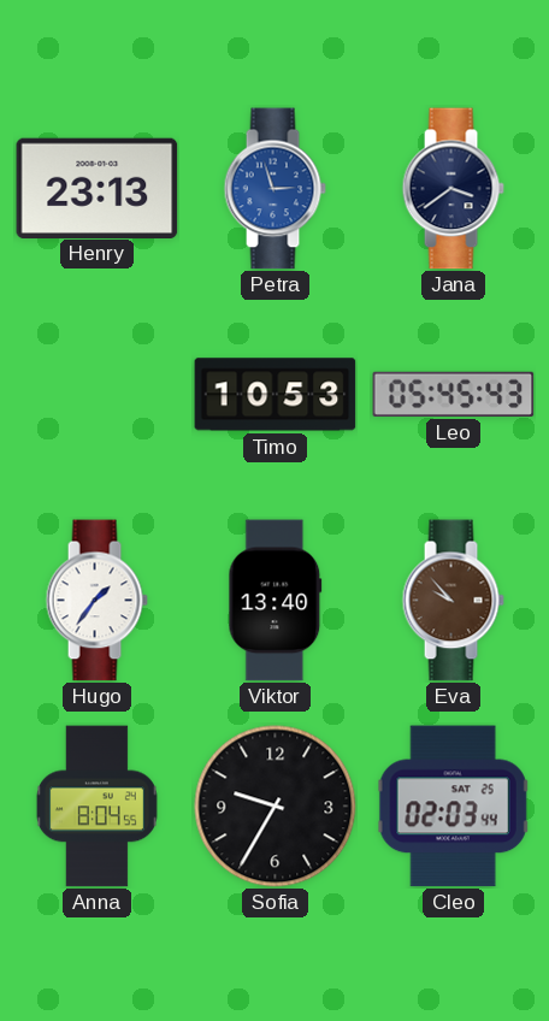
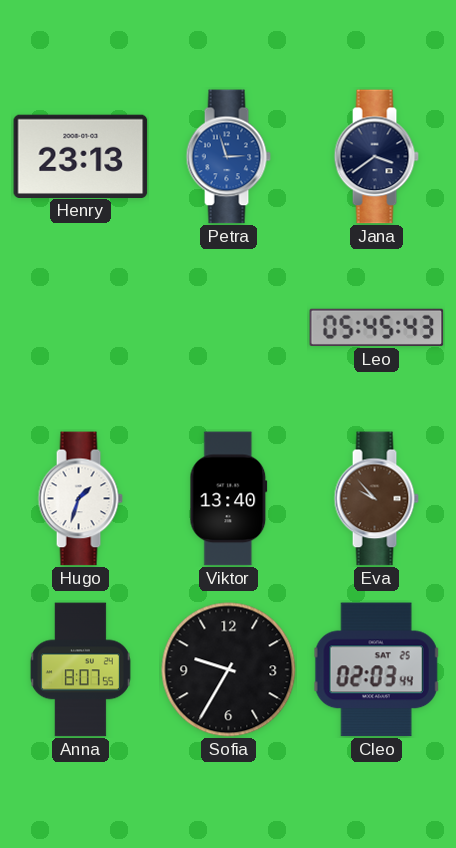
Timo: 10:53 -> none (276, 395)
Hugo: 1:36 -> 1:33 (80, 499)
Anna: 8:04 -> 8:07 (80, 670)
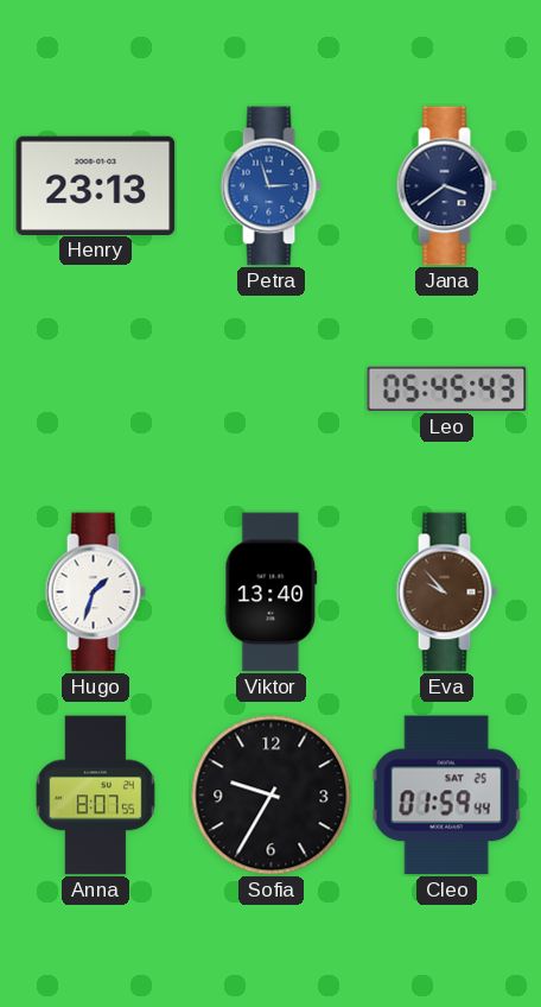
Cleo: 02:03 -> 01:59 (447, 796)
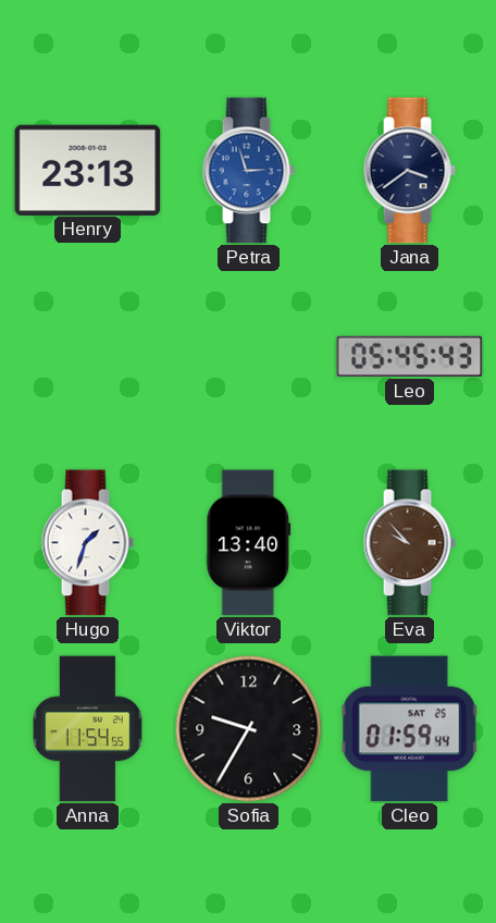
Anna: 8:07 -> 11:54 (87, 729)
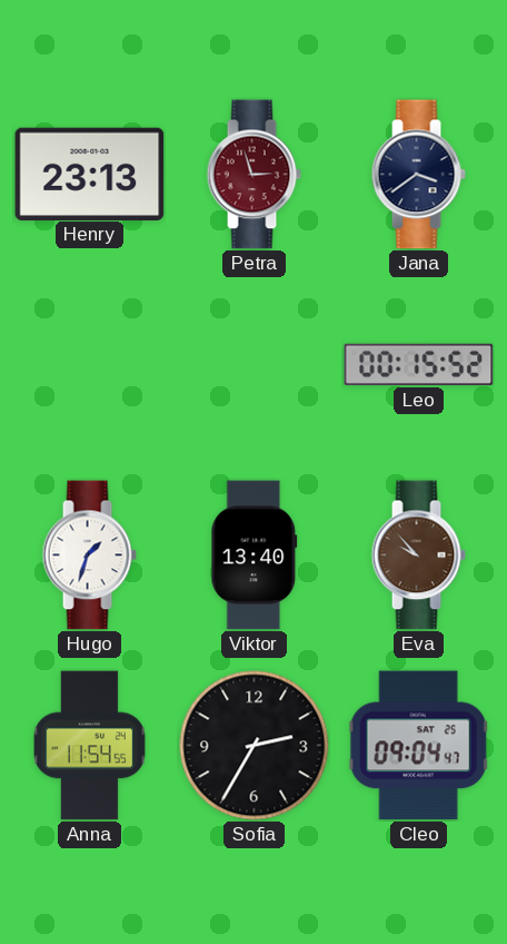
Petra dial: blue -> burgundy (254, 175)
Leo: 05:45 -> 00:15 (419, 364)
Sofia: 9:35 -> 2:35 (255, 746)
Cleo: 01:59 -> 09:04 (419, 746)
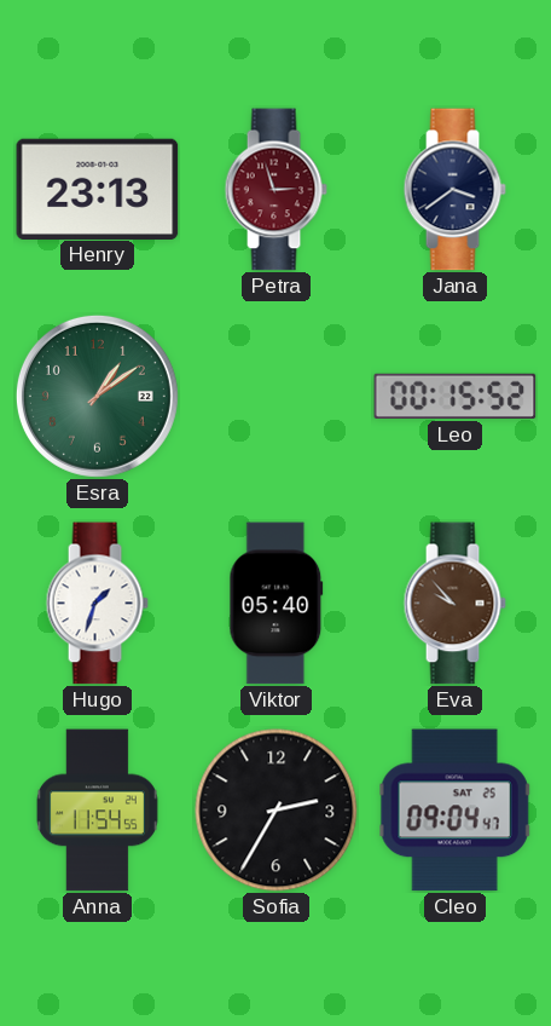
Esra: none -> 1:09 (97, 396)
Viktor: 13:40 -> 05:40 (277, 604)
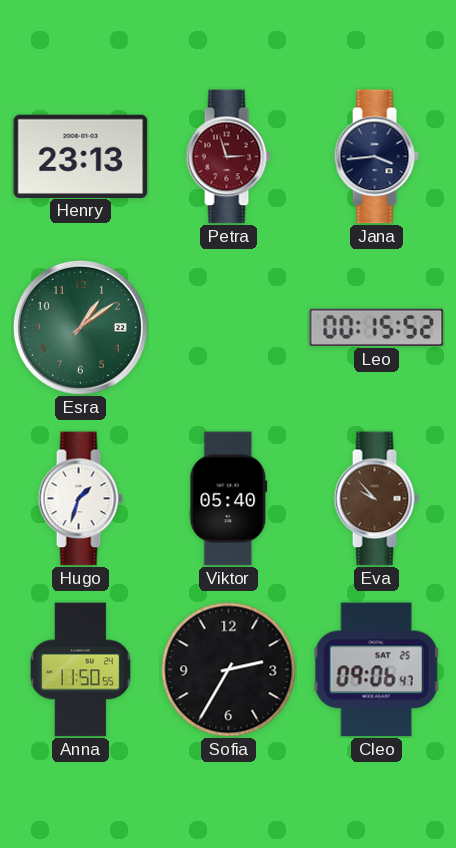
Jana: 3:39 -> 3:44 (376, 157)
Anna: 11:54 -> 11:50 (80, 670)
Cleo: 09:04 -> 09:06 (377, 670)
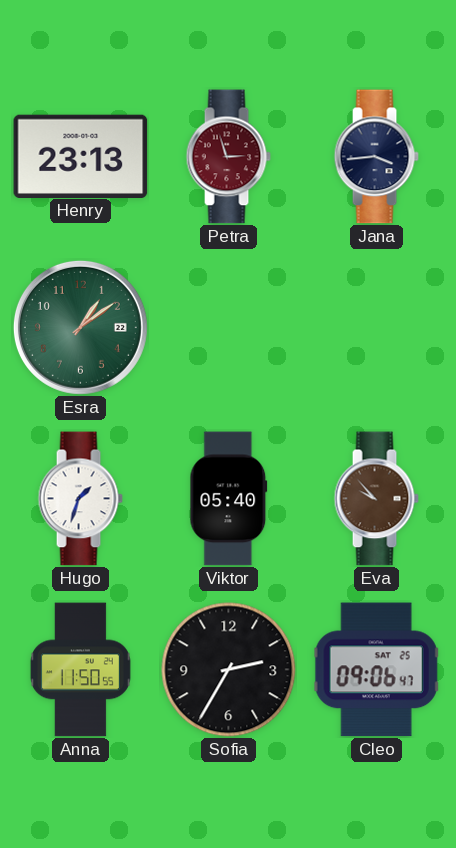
Leo: 00:15 -> none (377, 327)
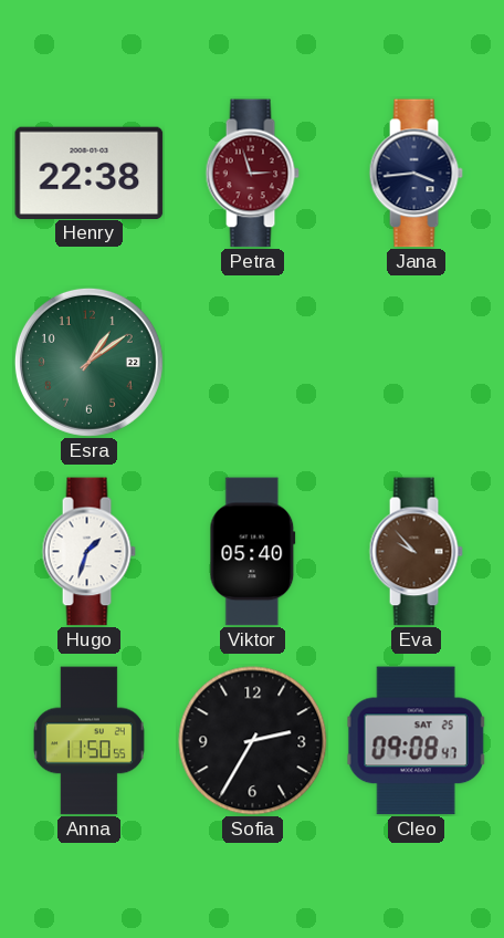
Henry: 23:13 -> 22:38 (90, 173)
Cleo: 09:06 -> 09:08 (417, 741)
